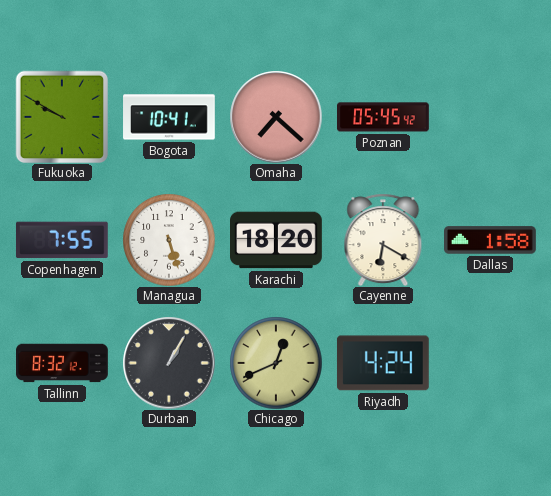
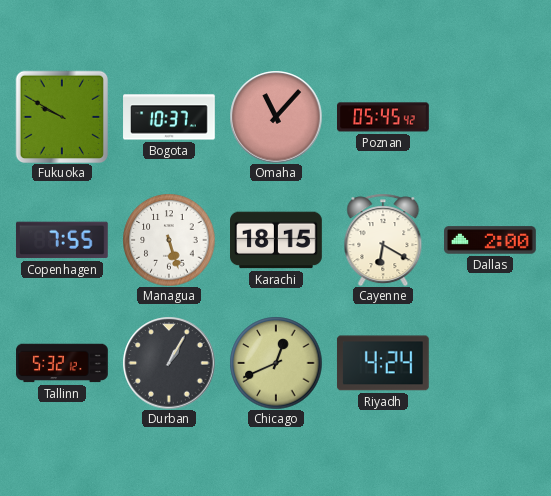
Bogota: 10:41 -> 10:37 (169, 117)
Omaha: 7:22 -> 11:07 (276, 117)
Karachi: 18:20 -> 18:15 (277, 240)
Dallas: 1:58 -> 2:00 (491, 240)
Tallinn: 8:32 -> 5:32 (62, 363)
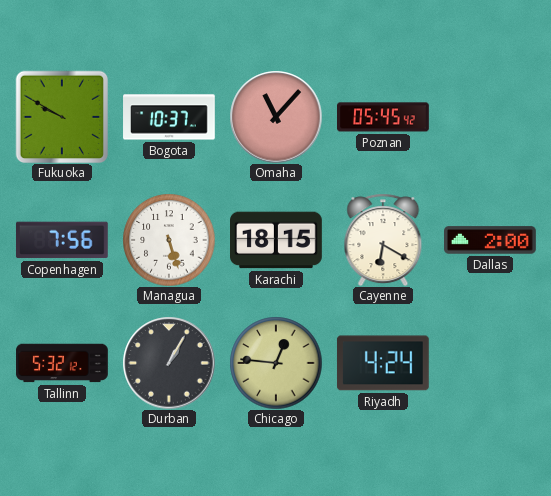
Copenhagen: 7:55 -> 7:56 (62, 240)
Chicago: 12:41 -> 12:46 (276, 363)
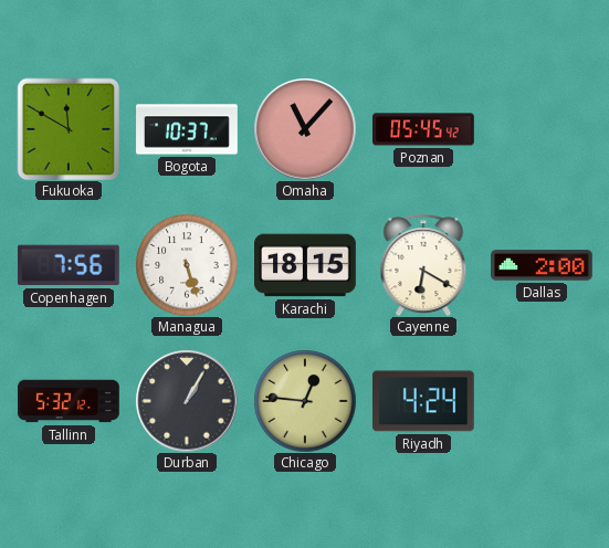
Fukuoka: 9:50 -> 11:50 (69, 129)
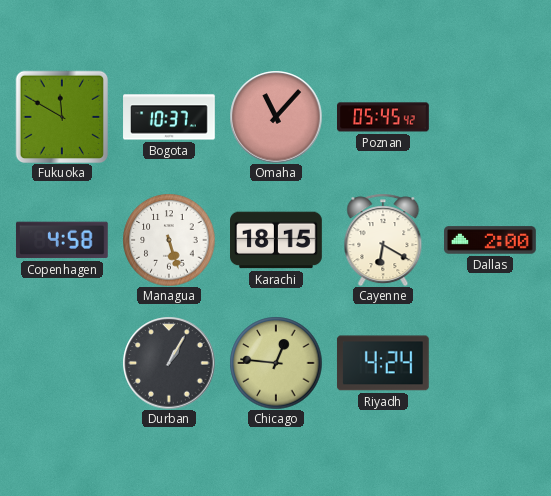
Copenhagen: 7:56 -> 4:58 (62, 240)
Tallinn: 5:32 -> none (69, 401)
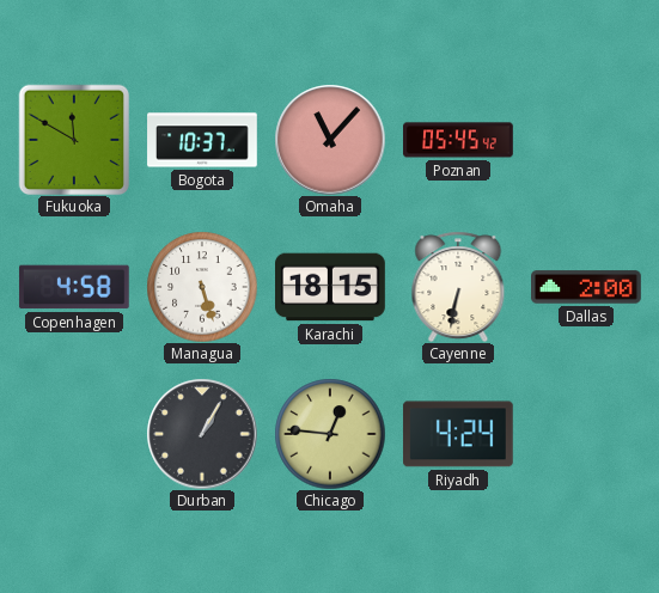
Cayenne: 6:20 -> 6:32 (458, 287)
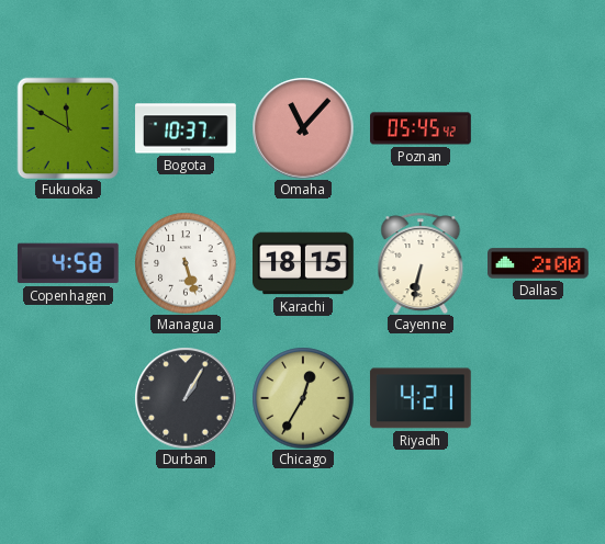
Chicago: 12:46 -> 12:35 (303, 398)
Riyadh: 4:24 -> 4:21 (421, 398)
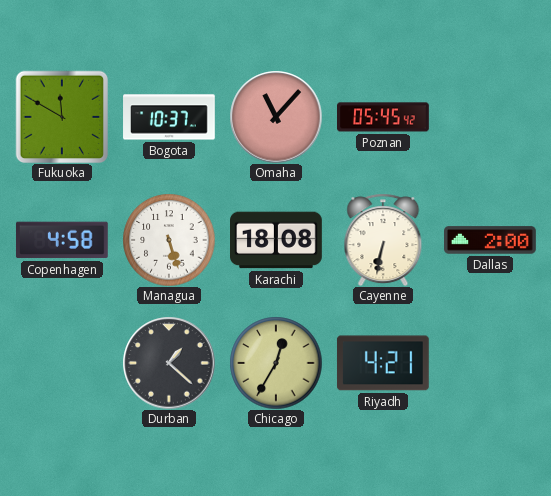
Karachi: 18:15 -> 18:08 (277, 240)
Durban: 1:05 -> 1:22 (169, 363)
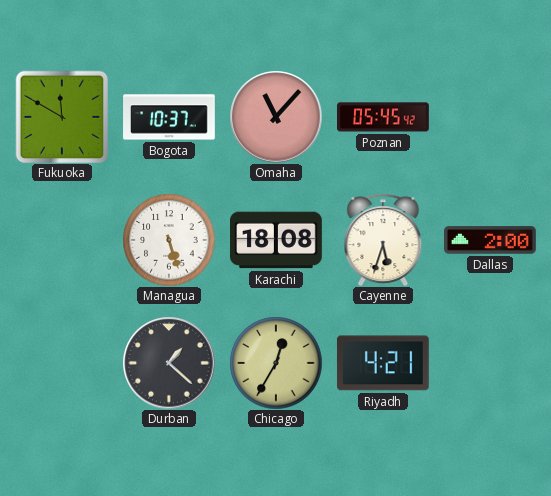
Copenhagen: 4:58 -> none (62, 240)
Cayenne: 6:32 -> 5:33 (383, 240)
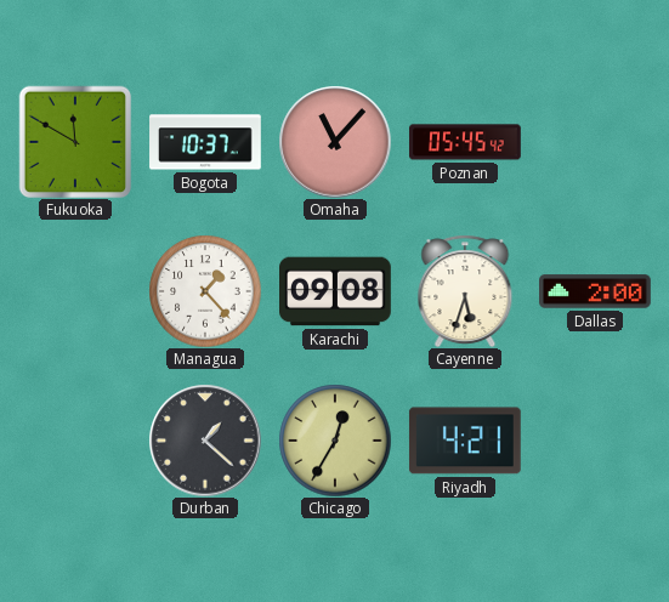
Managua: 5:27 -> 1:23 (205, 291)
Karachi: 18:08 -> 09:08 (336, 291)
